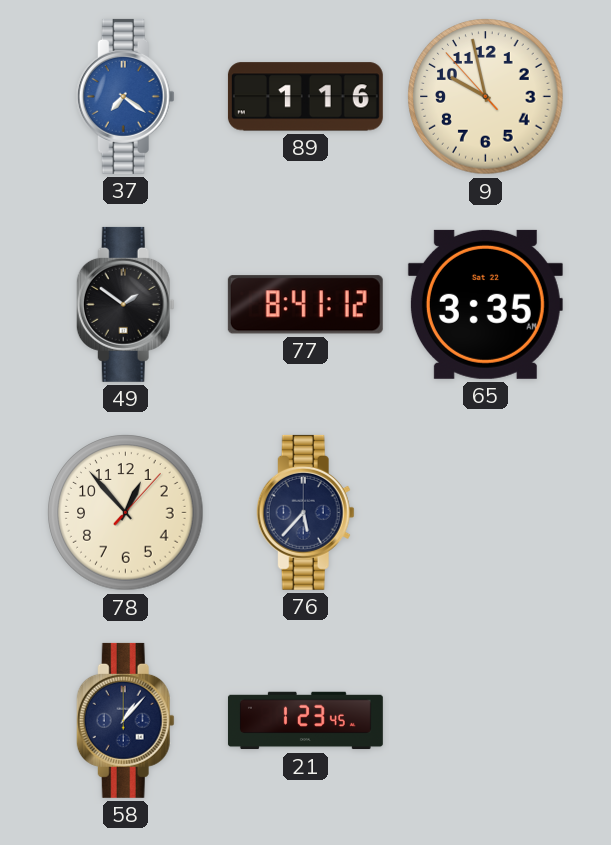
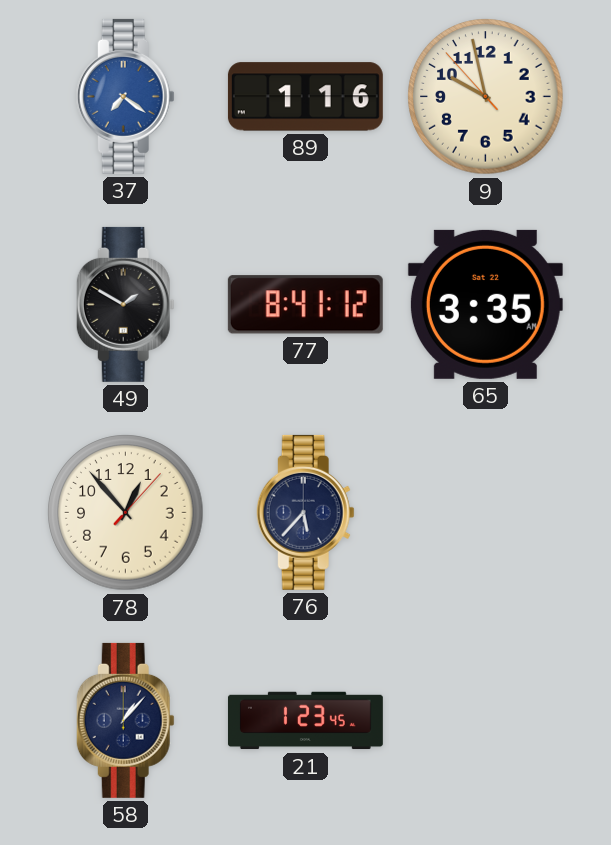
49: 1:51 -> 1:50 (125, 304)
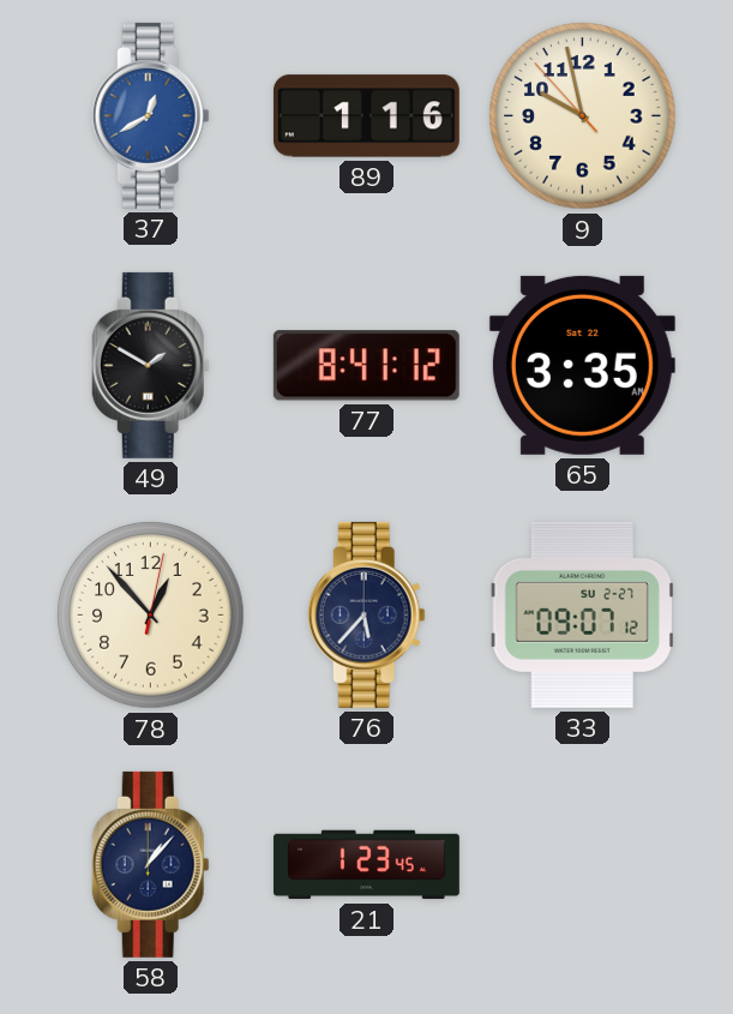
37: 7:21 -> 12:40 (150, 115)
78: 12:53:07 -> 12:53:02 (151, 616)
33: none -> 09:07 (582, 614)
